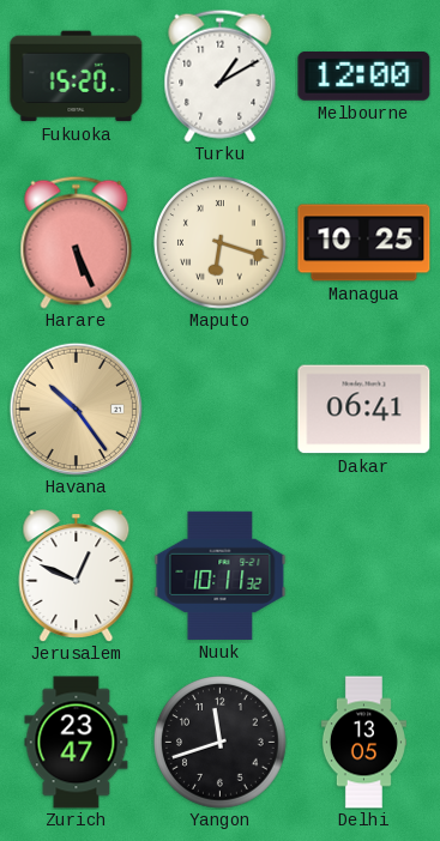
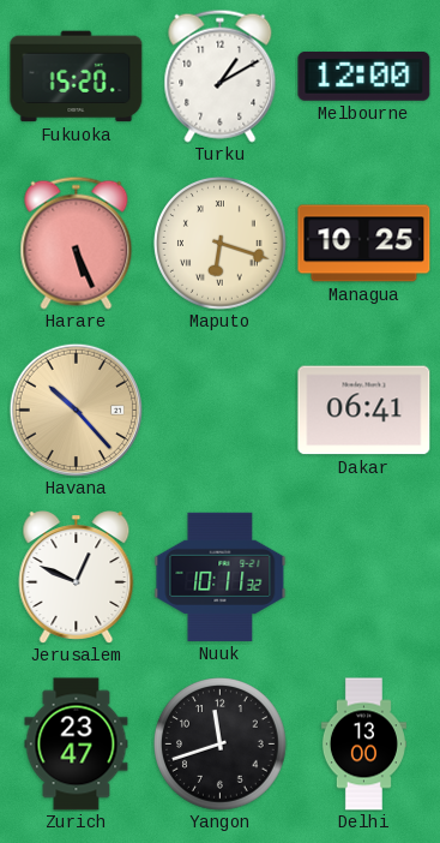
Havana: 10:24 -> 10:23 (76, 409)
Delhi: 13:05 -> 13:00 (363, 745)
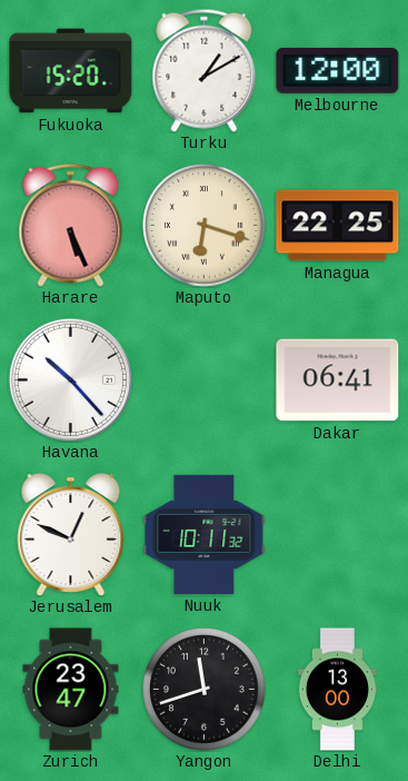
Managua: 10:25 -> 22:25 (338, 226)
Havana dial: champagne -> white (70, 379)
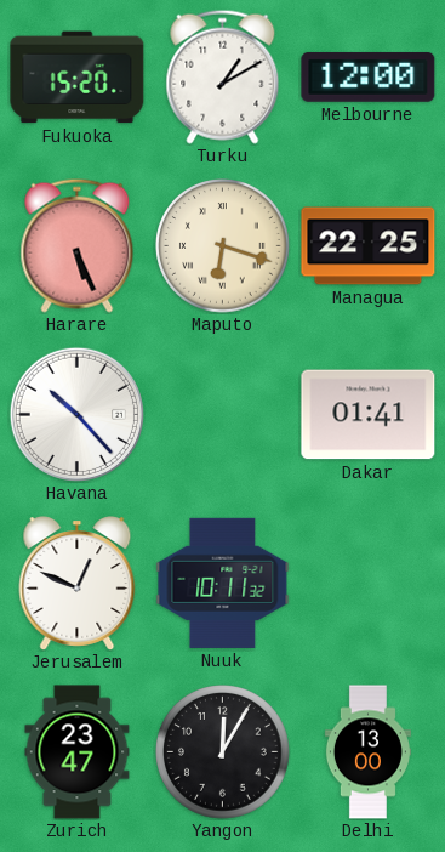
Dakar: 06:41 -> 01:41 (369, 415)
Yangon: 11:42 -> 12:05 (223, 752)
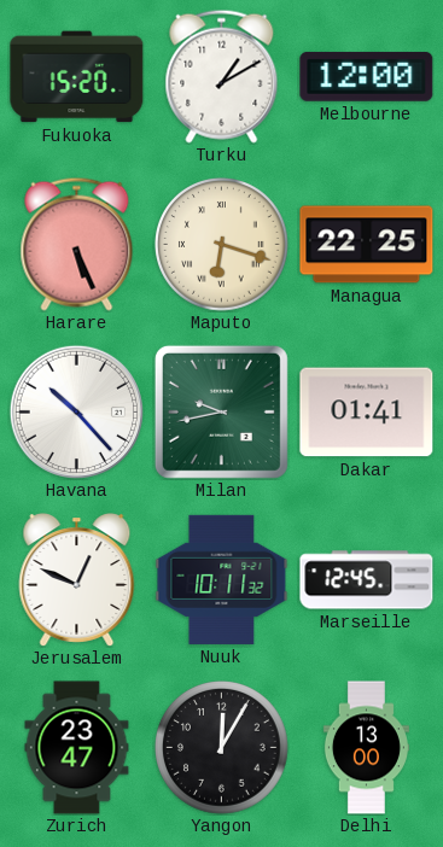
Milan: none -> 9:43 (221, 411)
Marseille: none -> 12:45 (367, 580)
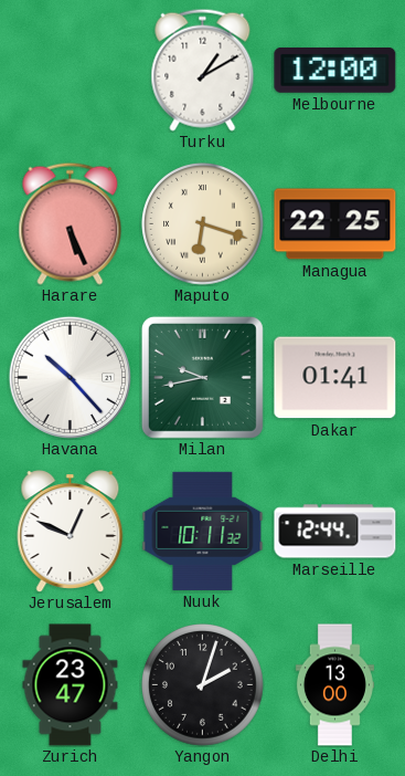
Fukuoka: 15:20 -> none (77, 77)
Marseille: 12:45 -> 12:44 (335, 532)
Yangon: 12:05 -> 2:03 (203, 685)
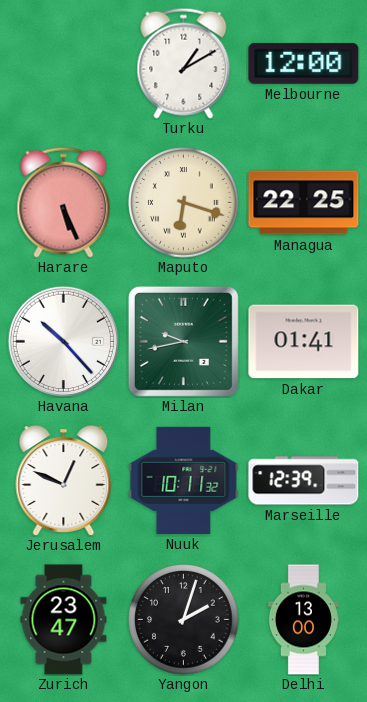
Marseille: 12:44 -> 12:39 (304, 481)
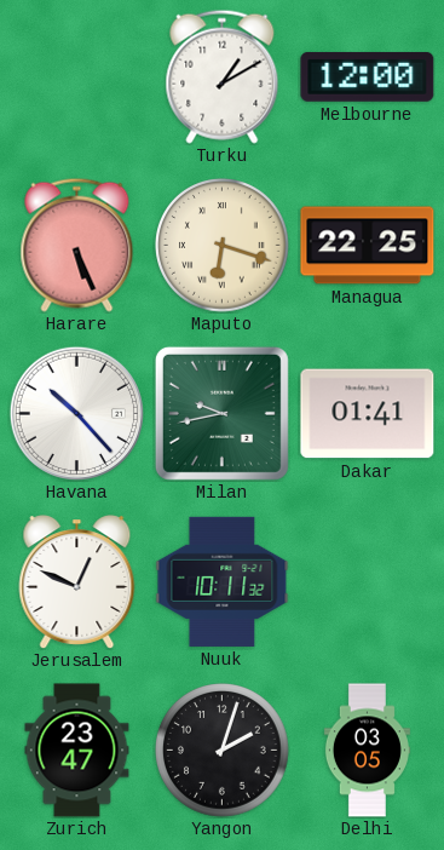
Marseille: 12:39 -> none (304, 481)
Delhi: 13:00 -> 03:05 (367, 751)
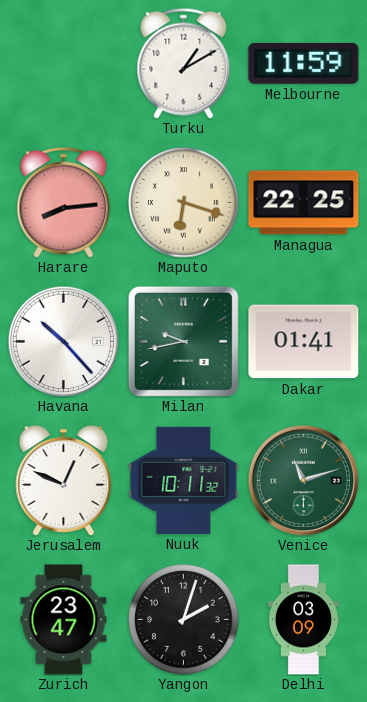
Melbourne: 12:00 -> 11:59 (304, 64)
Harare: 5:26 -> 8:14 (64, 202)
Venice: none -> 11:12 (303, 480)
Delhi: 03:05 -> 03:09 (303, 620)
